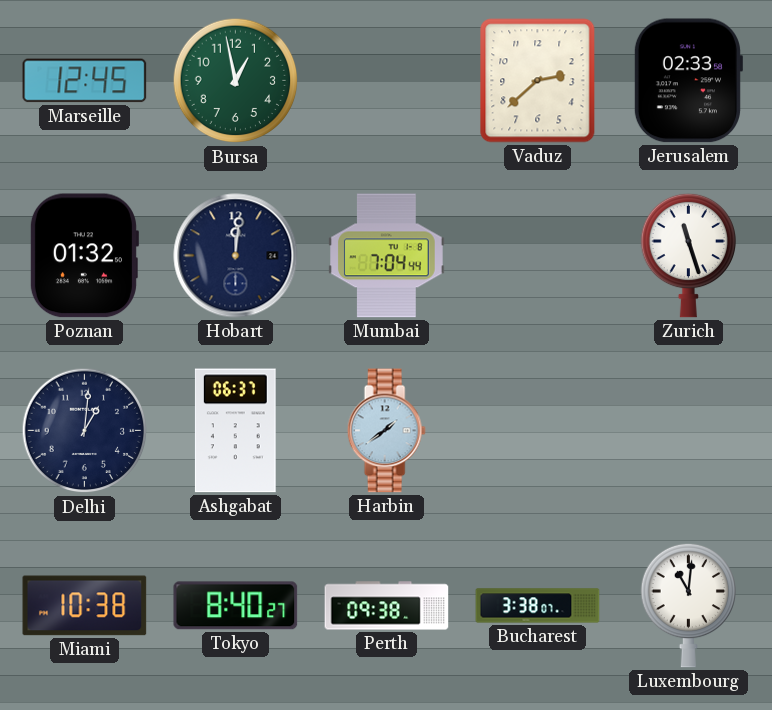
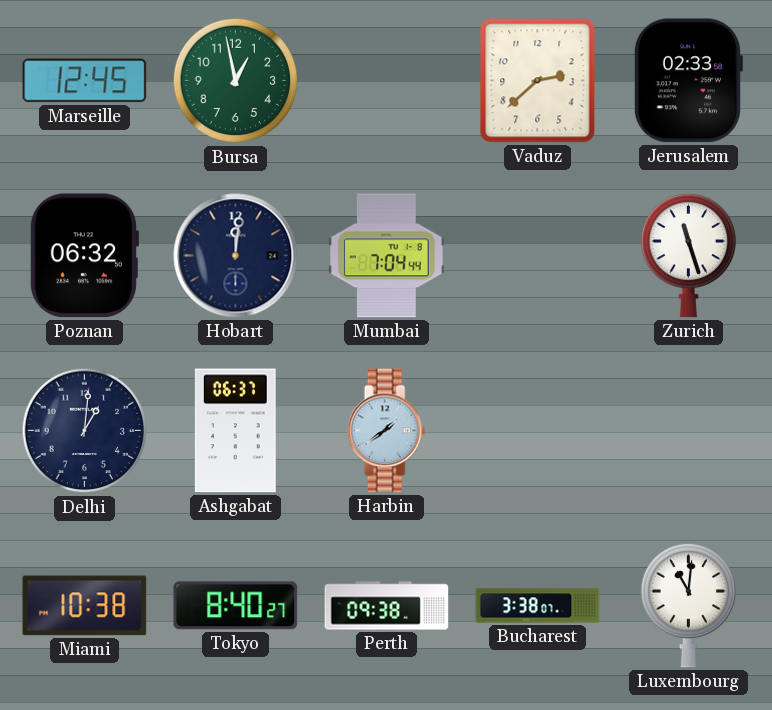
Poznan: 01:32 -> 06:32 (84, 256)
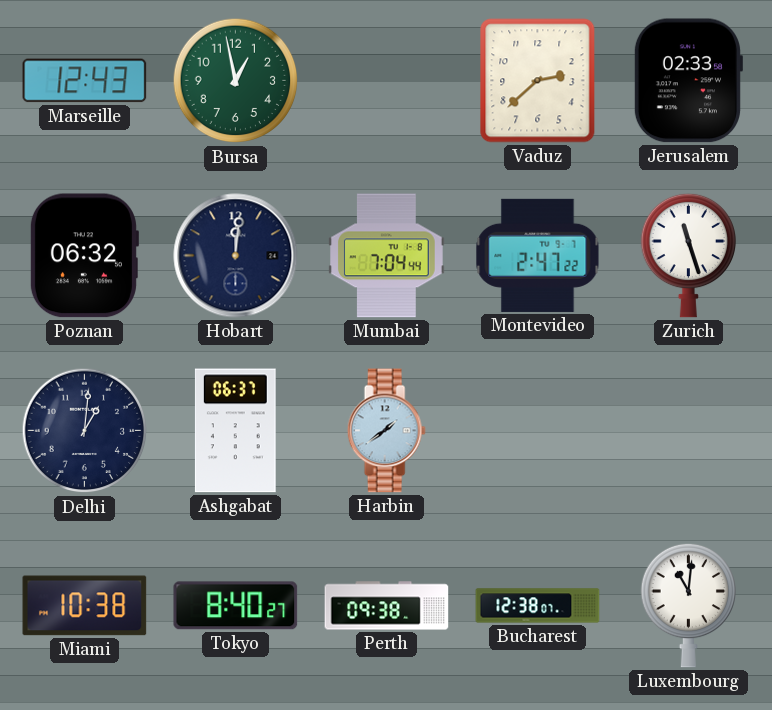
Marseille: 12:45 -> 12:43 (85, 81)
Montevideo: none -> 2:47 (538, 255)
Bucharest: 3:38 -> 12:38 (538, 606)
